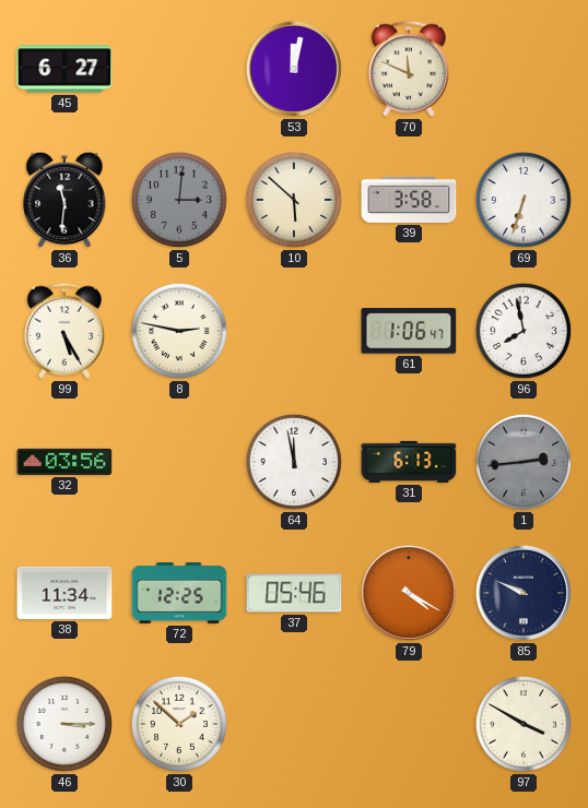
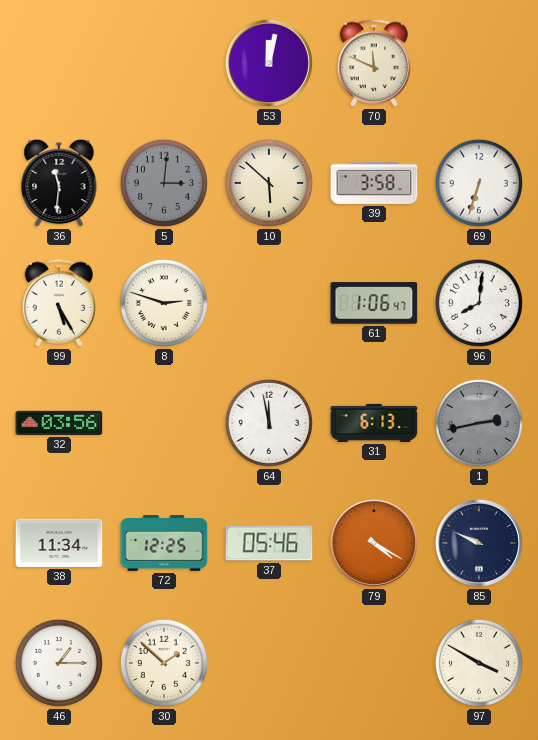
45: 6:27 -> none (64, 69)
8: 2:47 -> 2:48 (164, 303)
96: 7:58 -> 8:01 (479, 303)
1: 2:44 -> 2:43 (479, 423)
46: 3:15 -> 1:15 (59, 663)
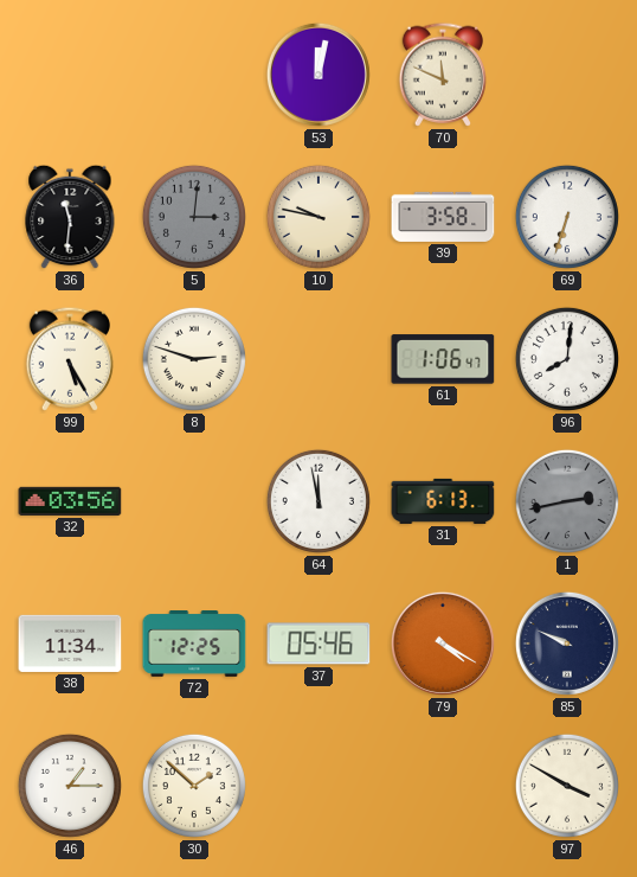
10: 5:52 -> 9:47 (318, 217)
